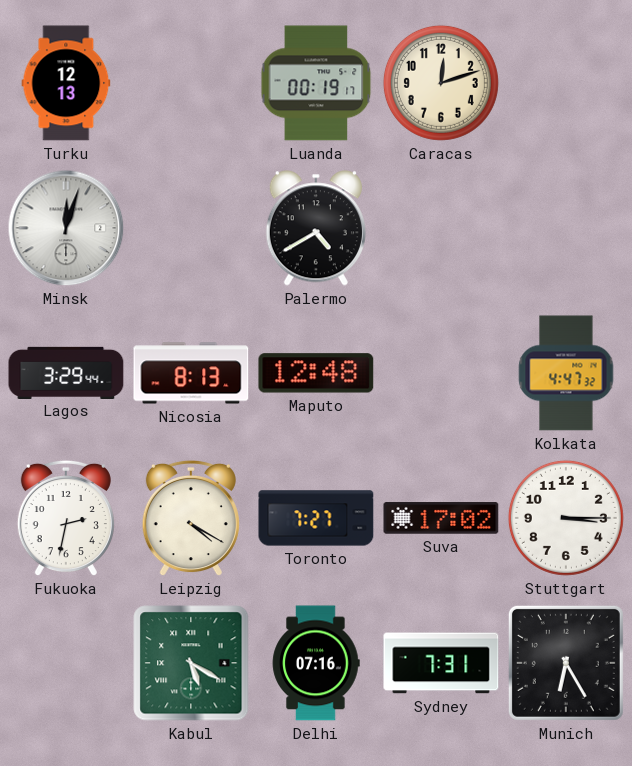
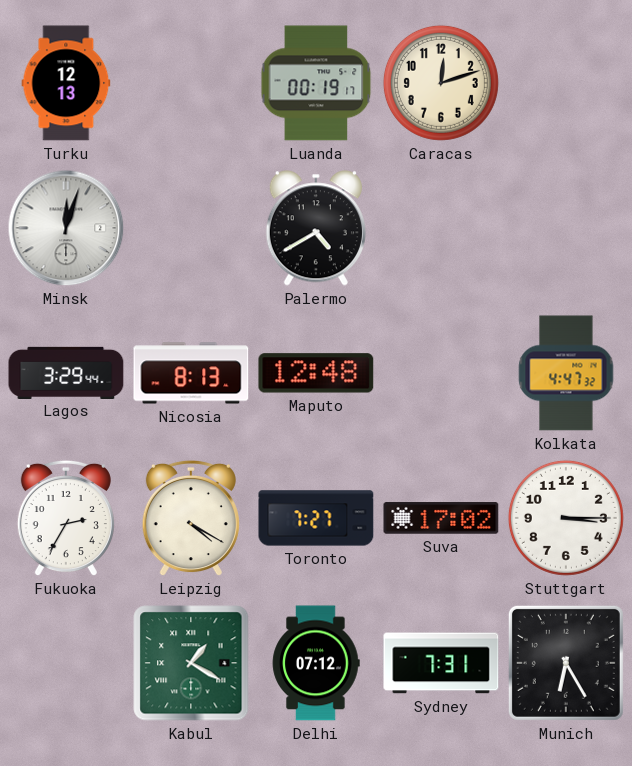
Fukuoka: 2:32 -> 2:35 (66, 518)
Kabul: 5:20 -> 1:20 (191, 663)
Delhi: 07:16 -> 07:12 (316, 663)
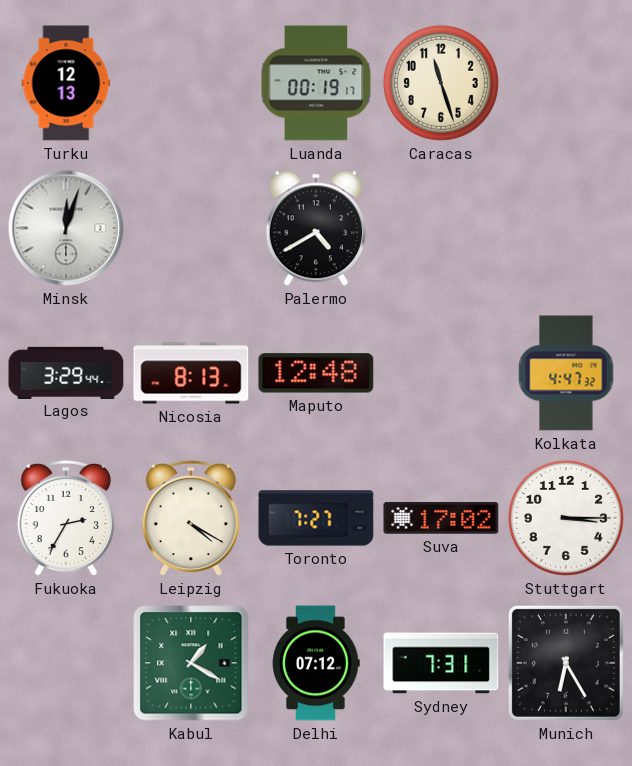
Caracas: 12:12 -> 11:27 (441, 83)
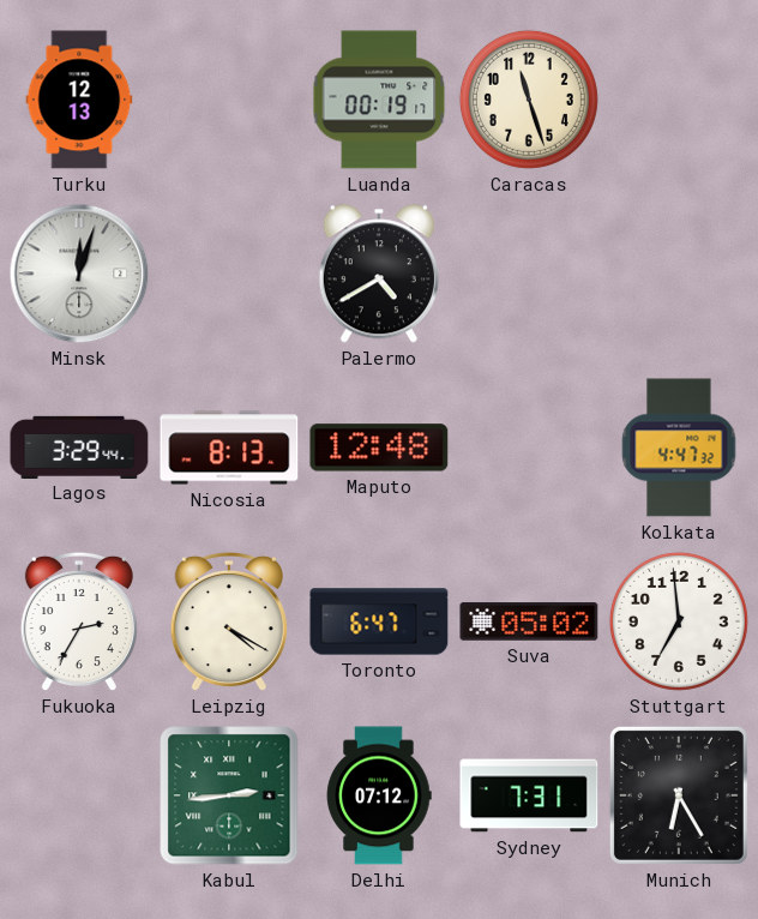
Toronto: 7:27 -> 6:47 (379, 621)
Suva: 17:02 -> 05:02 (529, 621)
Stuttgart: 3:15 -> 6:59 (679, 621)
Kabul: 1:20 -> 2:44 (229, 795)
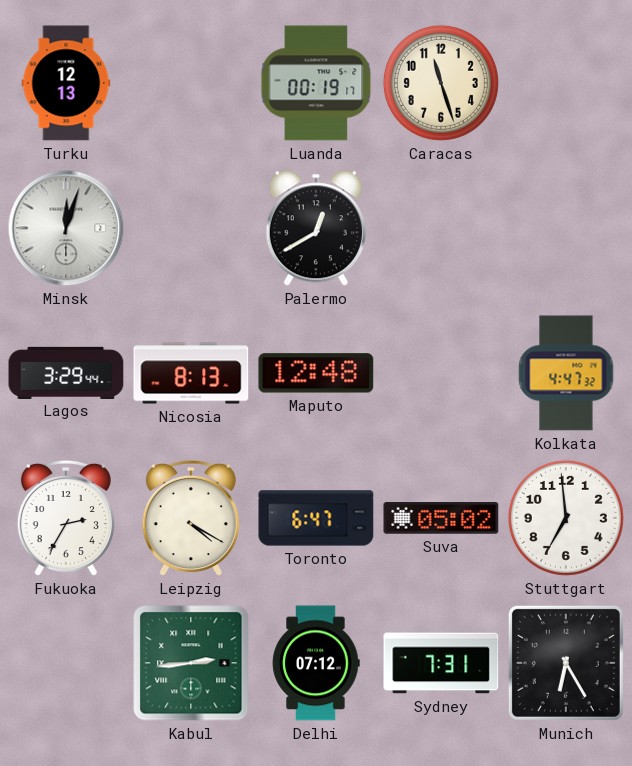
Palermo: 4:40 -> 12:40 (316, 228)
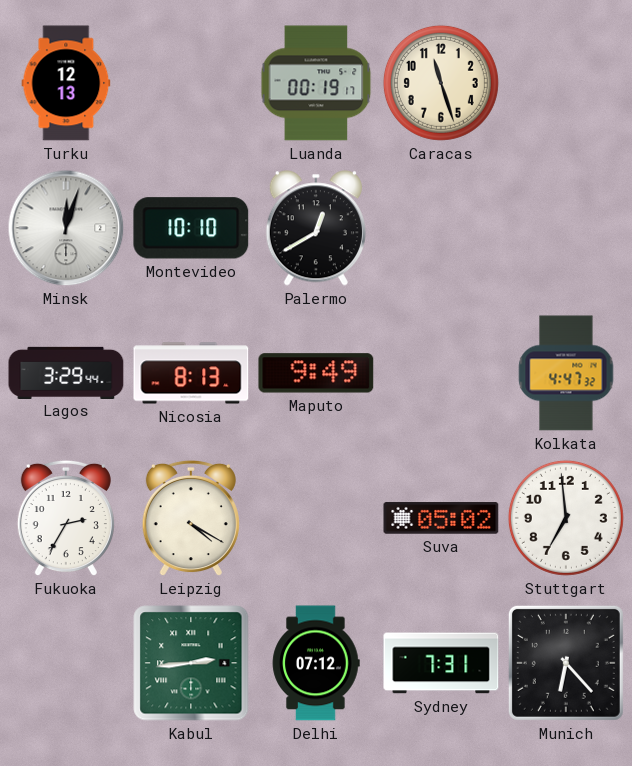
Montevideo: none -> 10:10 (191, 228)
Maputo: 12:48 -> 9:49 (316, 373)
Toronto: 6:47 -> none (316, 518)
Munich: 6:25 -> 6:23 (566, 663)
